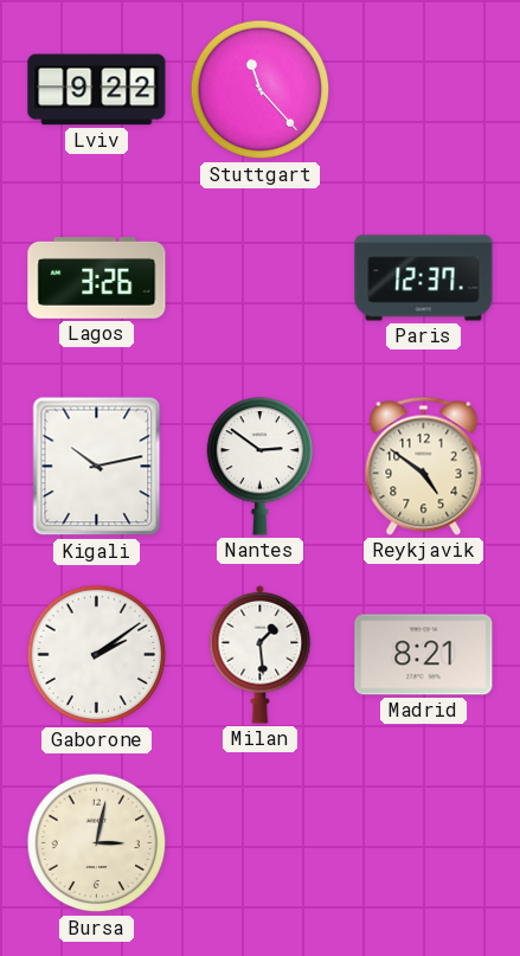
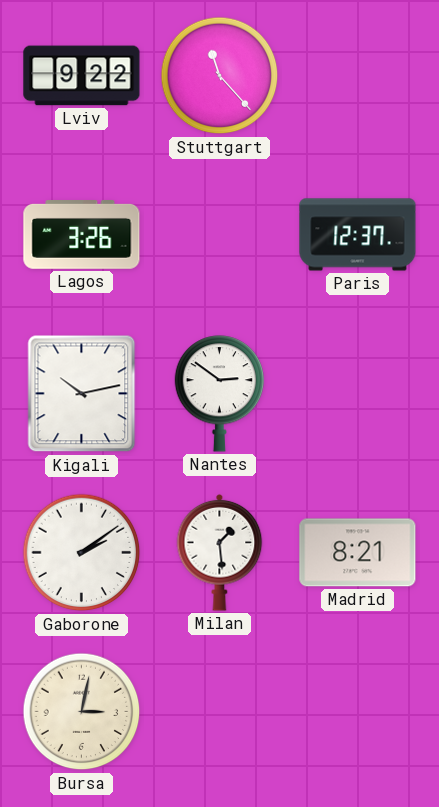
Reykjavik: 4:51 -> none (424, 466)
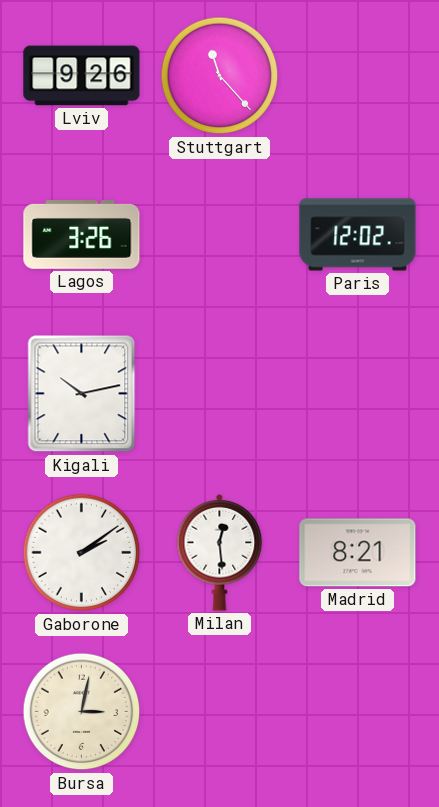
Lviv: 9:22 -> 9:26 (82, 76)
Paris: 12:37 -> 12:02 (358, 235)
Nantes: 2:51 -> none (220, 394)
Milan: 1:29 -> 12:29 (220, 552)
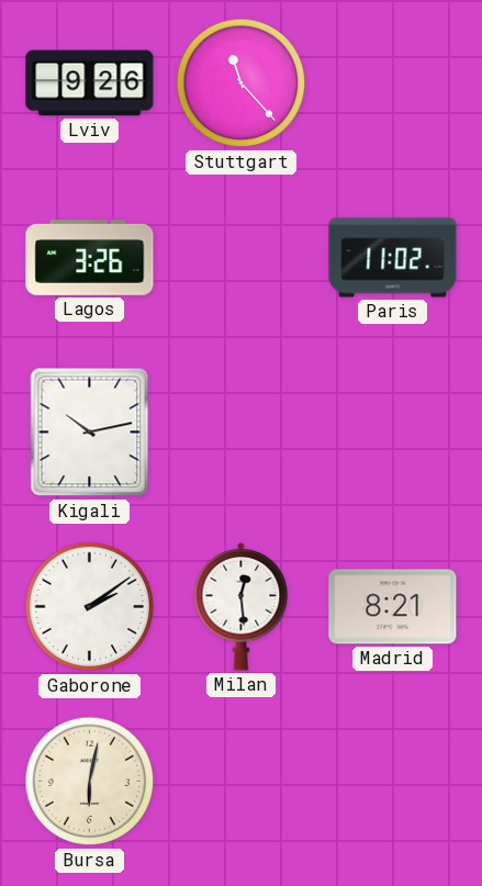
Paris: 12:02 -> 11:02 (393, 258)
Bursa: 3:02 -> 6:02 (90, 782)
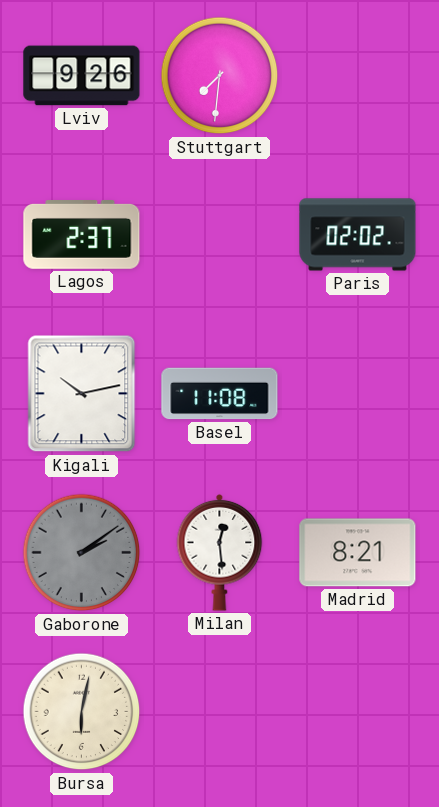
Stuttgart: 11:23 -> 7:31 (220, 76)
Lagos: 3:26 -> 2:37 (82, 235)
Paris: 11:02 -> 02:02 (358, 235)
Basel: none -> 11:08 (220, 394)
Gaborone dial: white -> grey (82, 553)
